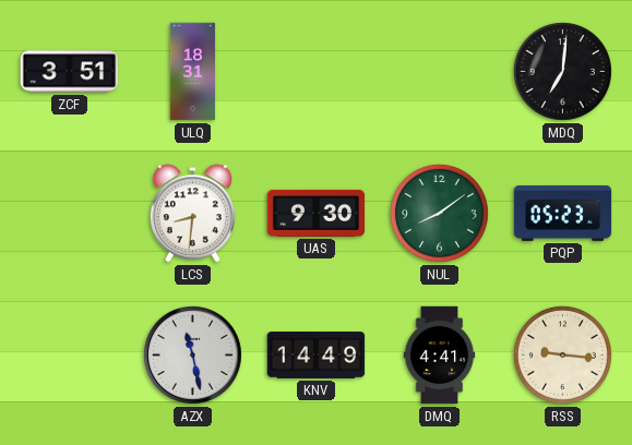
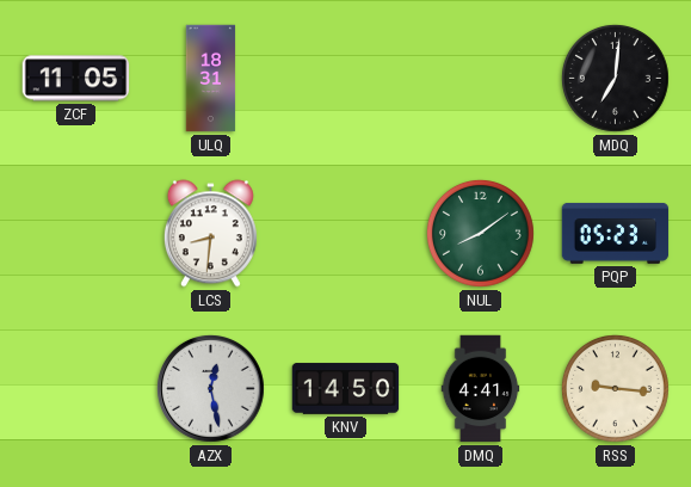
ZCF: 3:51 -> 11:05 (76, 79)
UAS: 9:30 -> none (317, 213)
AZX: 11:28 -> 12:28 (210, 388)
KNV: 14:49 -> 14:50 (346, 389)
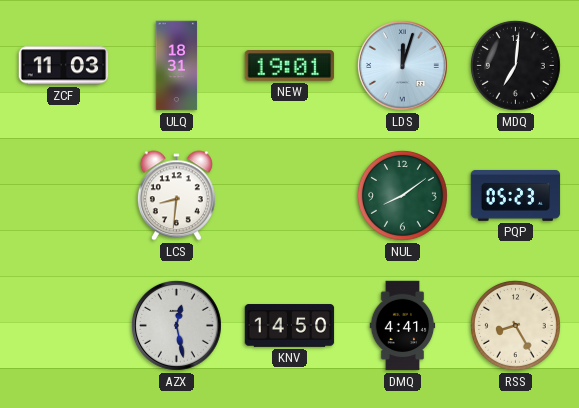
ZCF: 11:05 -> 11:03 (64, 66)
NEW: none -> 19:01 (290, 66)
LDS: none -> 12:03 (402, 65)
RSS: 9:16 -> 8:25 (515, 325)
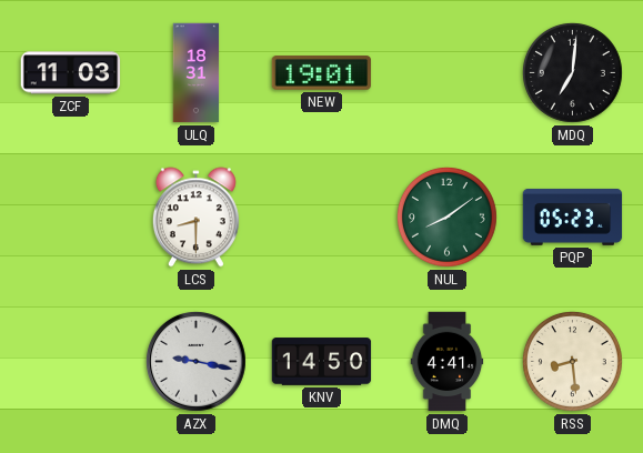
LDS: 12:03 -> none (402, 65)
LCS: 8:31 -> 8:30 (195, 218)
AZX: 12:28 -> 9:17 (195, 361)
RSS: 8:25 -> 8:29 (572, 361)
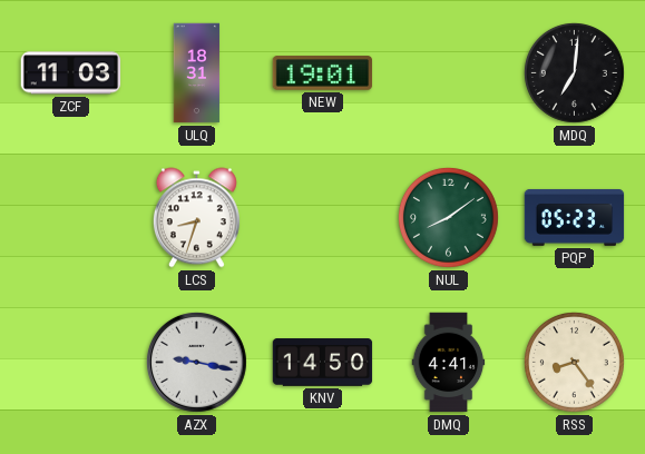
LCS: 8:30 -> 8:33 (196, 218)
RSS: 8:29 -> 8:24 (574, 362)
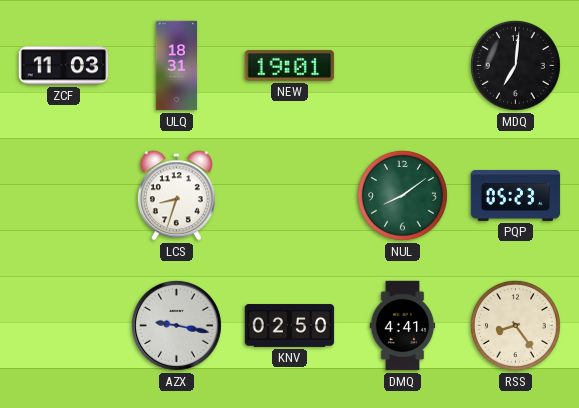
KNV: 14:50 -> 02:50 (290, 326)
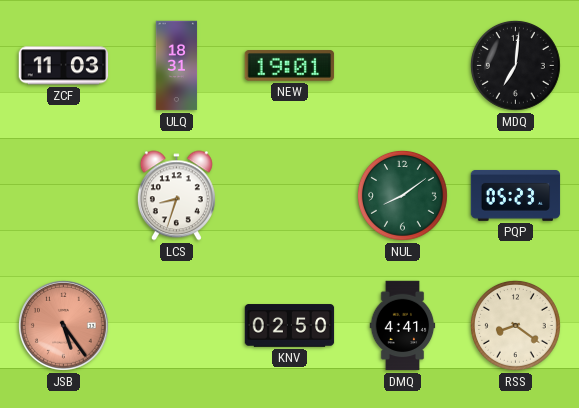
JSB: none -> 5:24 (63, 325)
AZX: 9:17 -> none (176, 325)
RSS: 8:24 -> 8:21 (515, 325)
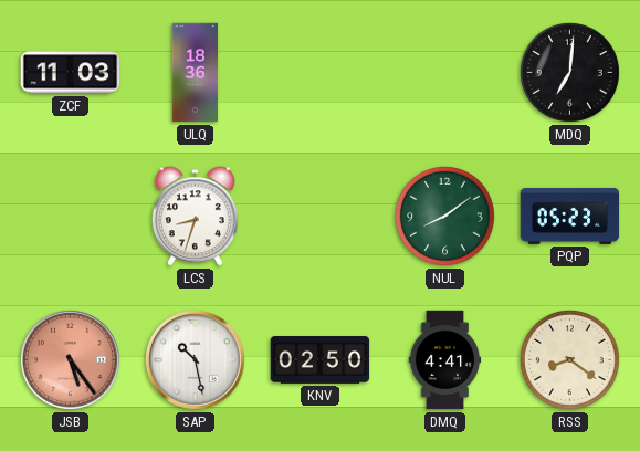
ULQ: 18:31 -> 18:36 (196, 73)
NEW: 19:01 -> none (290, 66)
SAP: none -> 10:28 (195, 359)
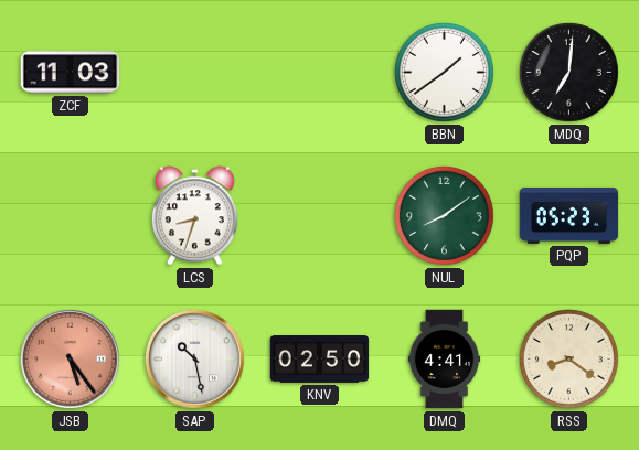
ULQ: 18:36 -> none (196, 73)
BBN: none -> 1:39 (444, 72)
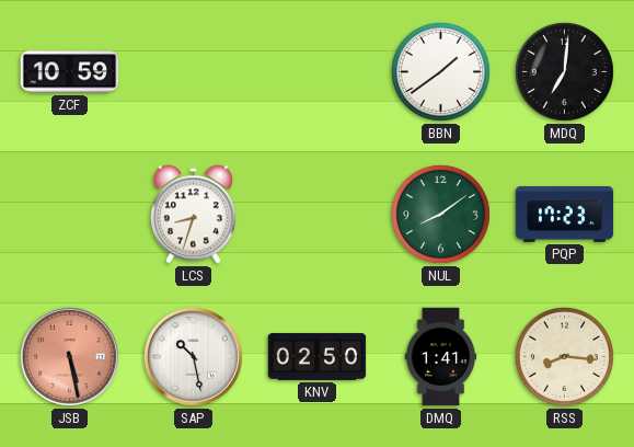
ZCF: 11:03 -> 10:59 (70, 72)
PQP: 05:23 -> 17:23 (565, 214)
JSB: 5:24 -> 5:28 (69, 356)
DMQ: 4:41 -> 1:41 (441, 357)
RSS: 8:21 -> 8:16 (564, 356)
